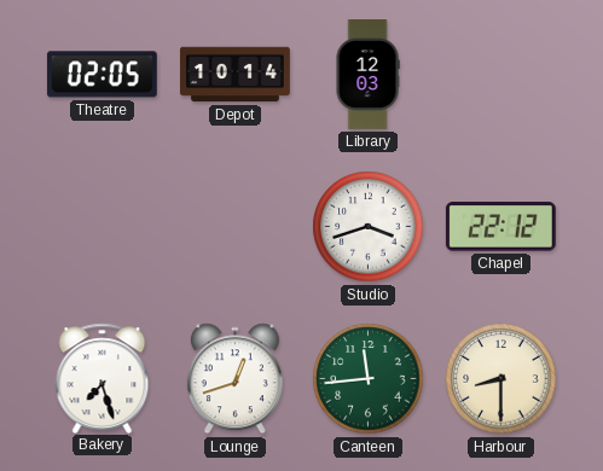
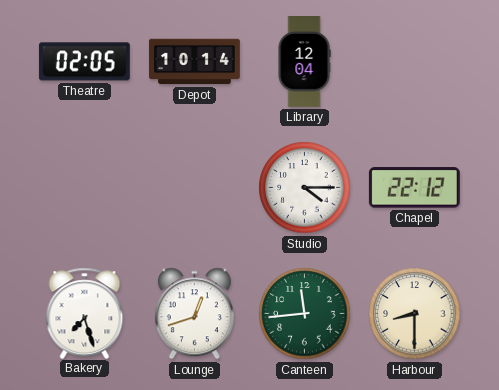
Library: 12:03 -> 12:04 (304, 62)
Studio: 3:42 -> 4:15 (305, 188)
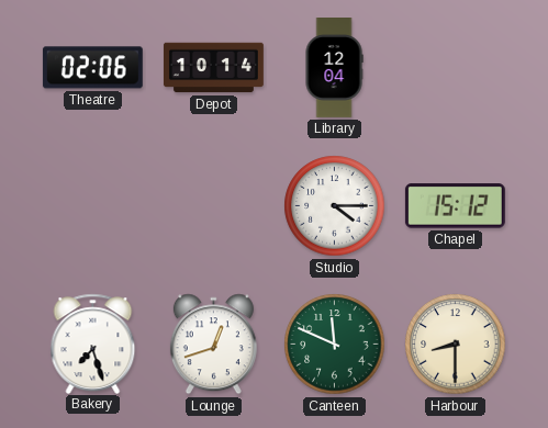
Theatre: 02:05 -> 02:06 (92, 68)
Chapel: 22:12 -> 15:12 (455, 206)
Canteen: 11:44 -> 11:49 (335, 345)
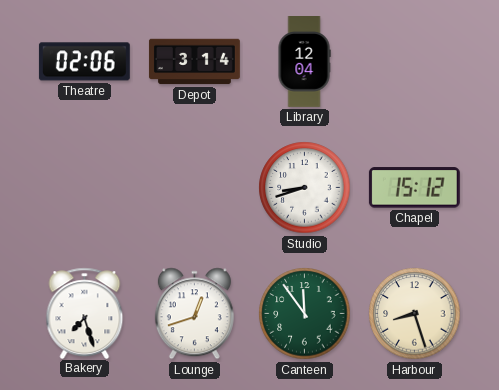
Depot: 10:14 -> 3:14 (194, 62)
Studio: 4:15 -> 8:42 (305, 188)
Canteen: 11:49 -> 11:54 (305, 314)
Harbour: 8:30 -> 8:27 (415, 314)
